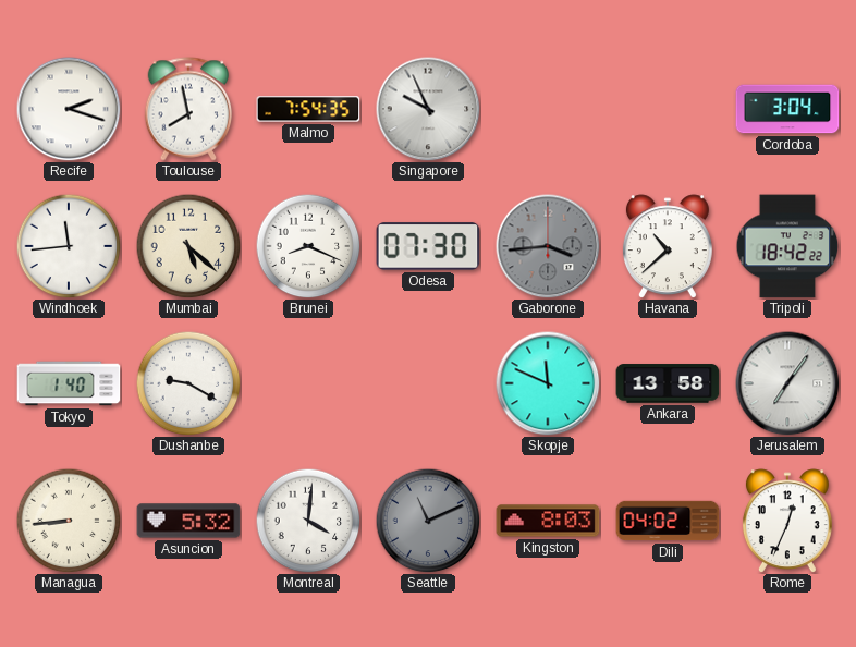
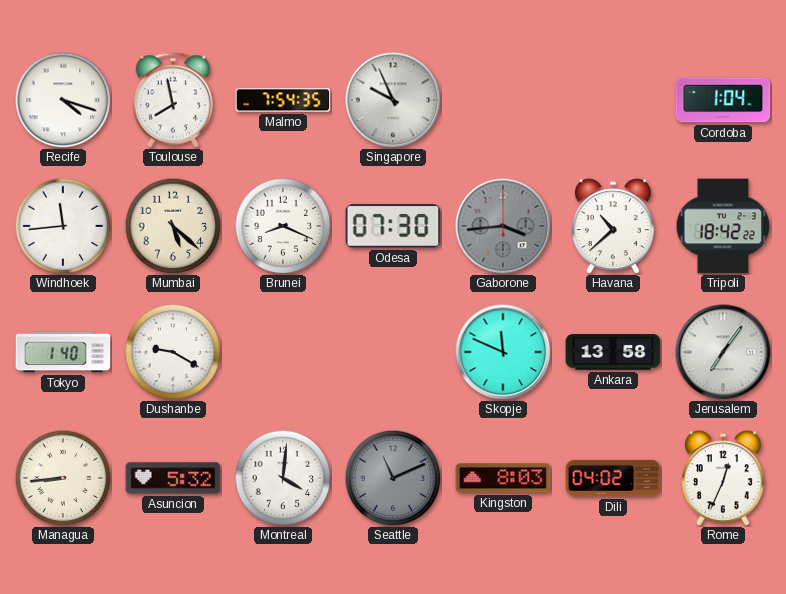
Recife: 2:18 -> 4:18 (63, 100)
Cordoba: 3:04 -> 1:04 (723, 100)
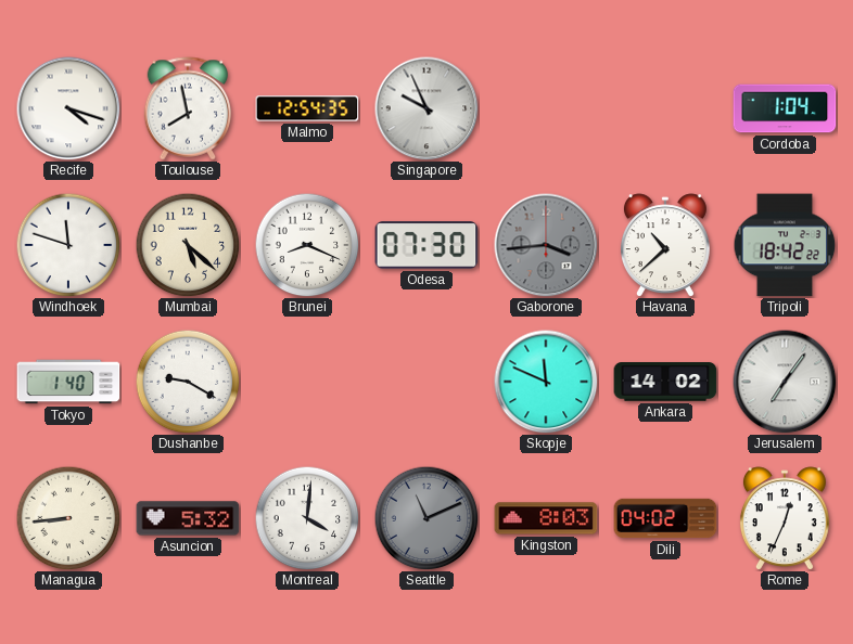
Malmo: 7:54 -> 12:54 (307, 108)
Windhoek: 11:44 -> 11:48 (68, 245)
Ankara: 13:58 -> 14:02 (665, 382)
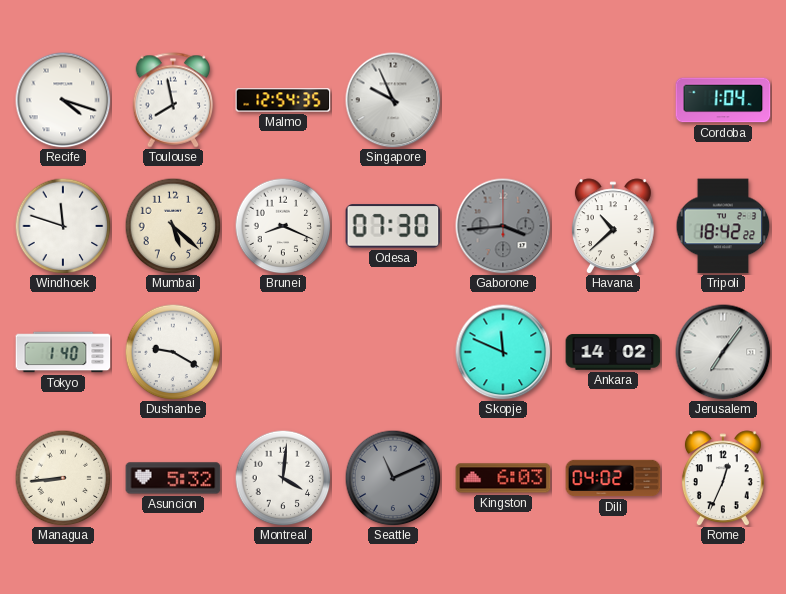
Kingston: 8:03 -> 6:03 (503, 478)
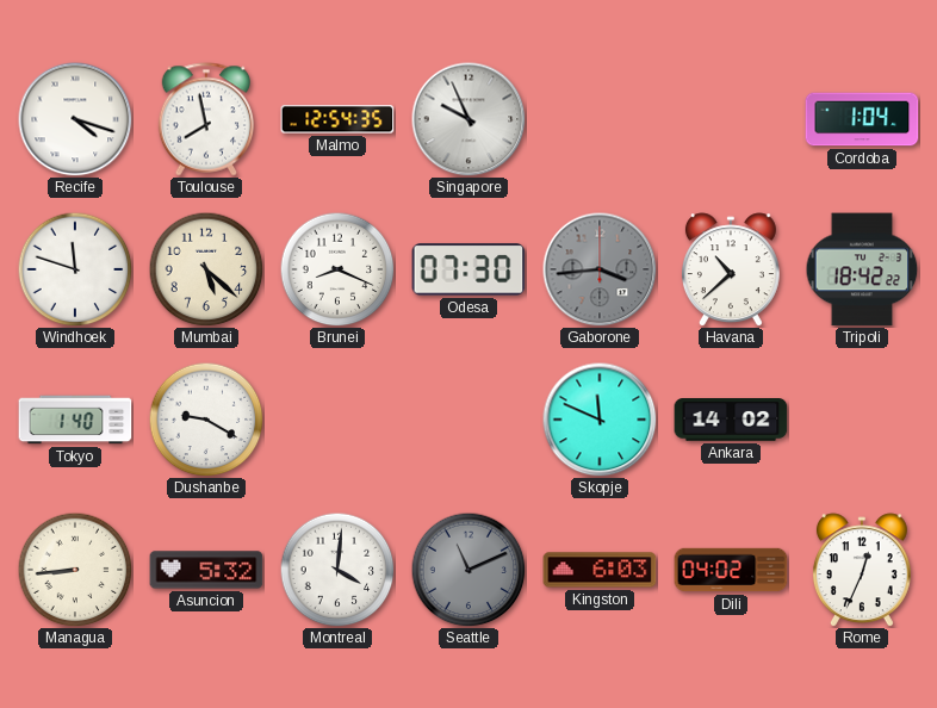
Jerusalem: 7:06 -> none (723, 352)
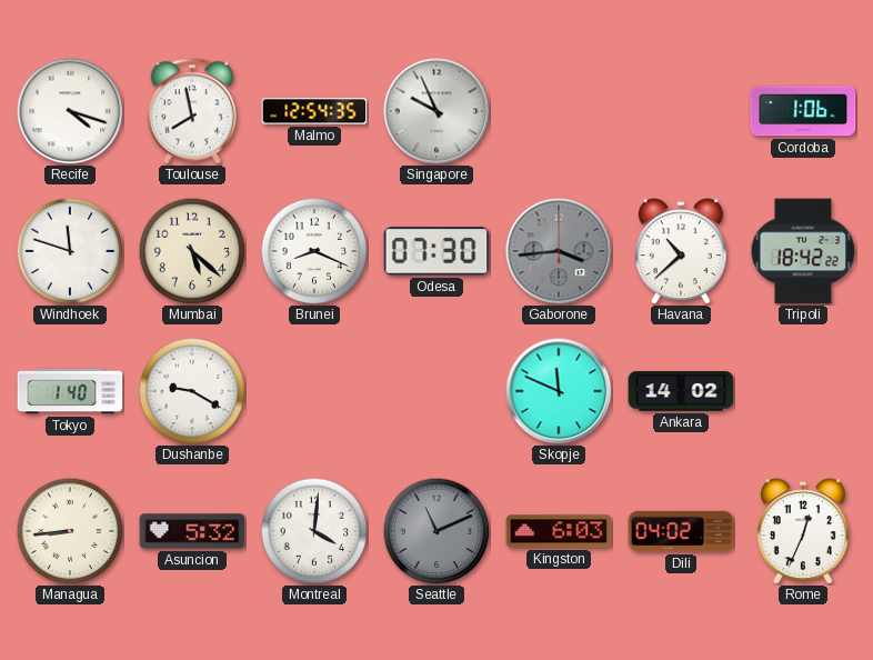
Cordoba: 1:04 -> 1:06 (803, 111)
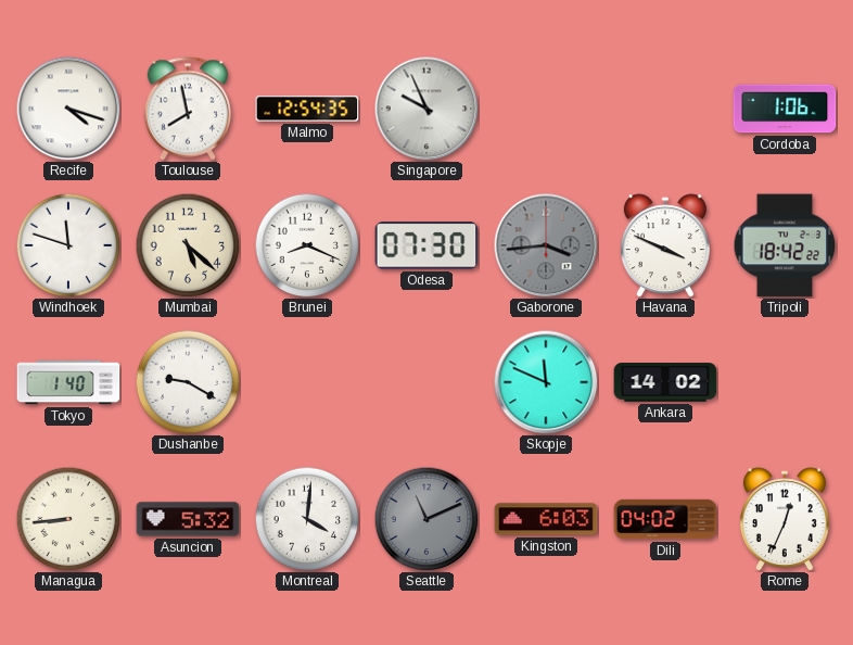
Havana: 10:38 -> 3:49 (665, 245)
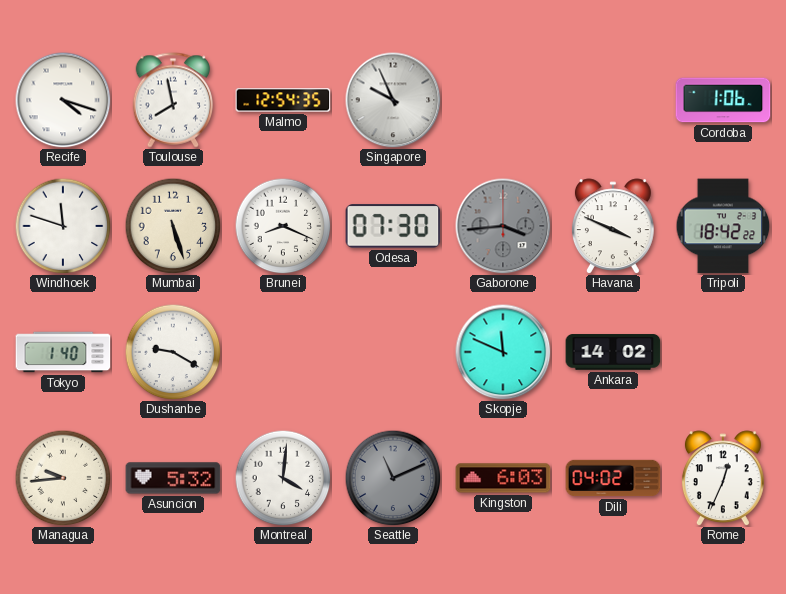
Mumbai: 5:22 -> 5:27 (173, 226)
Managua: 8:44 -> 9:44 (63, 478)
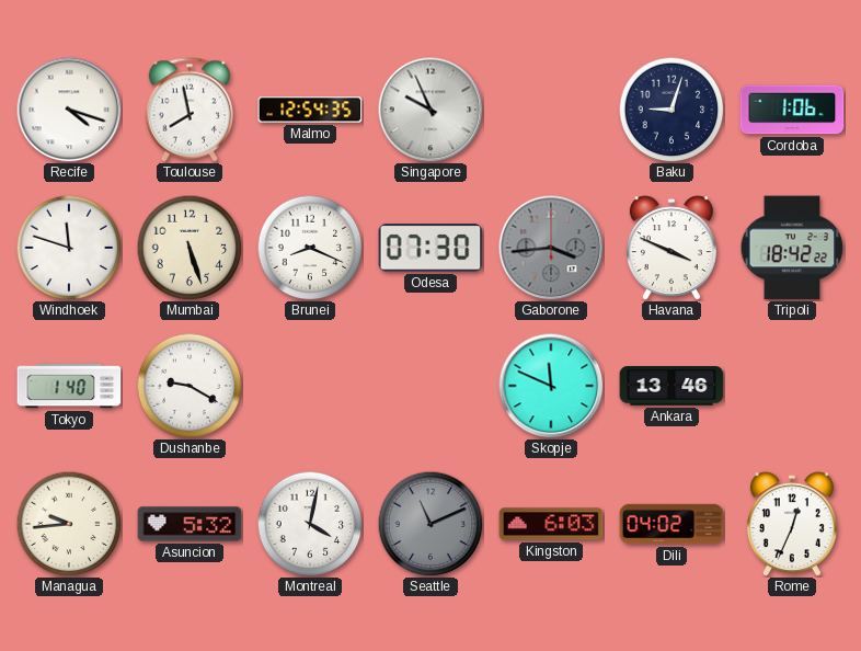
Baku: none -> 9:03 (671, 110)
Ankara: 14:02 -> 13:46 (671, 386)
Montreal: 4:01 -> 4:02 (310, 524)
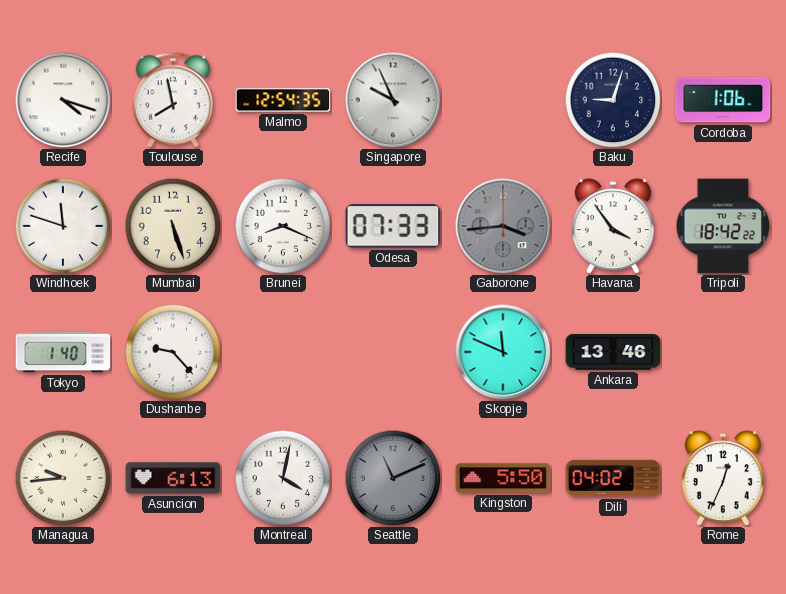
Odesa: 07:30 -> 07:33 (393, 226)
Havana: 3:49 -> 3:54 (613, 226)
Dushanbe: 9:20 -> 9:23 (173, 352)
Asuncion: 5:32 -> 6:13 (173, 478)
Kingston: 6:03 -> 5:50 (503, 478)
